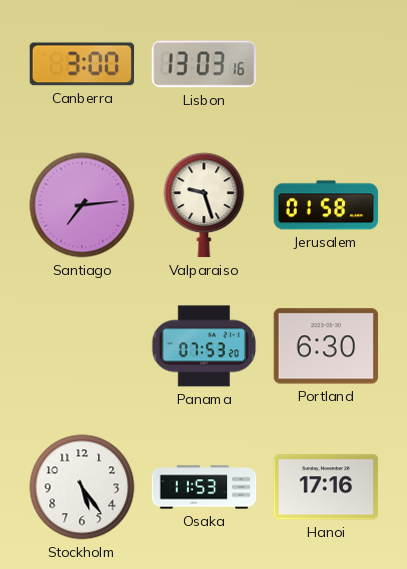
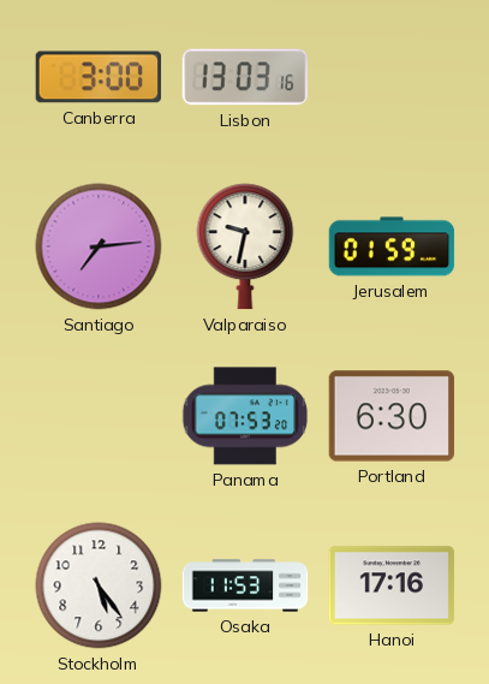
Valparaiso: 9:27 -> 9:32 (245, 246)
Jerusalem: 01:58 -> 01:59 (392, 246)
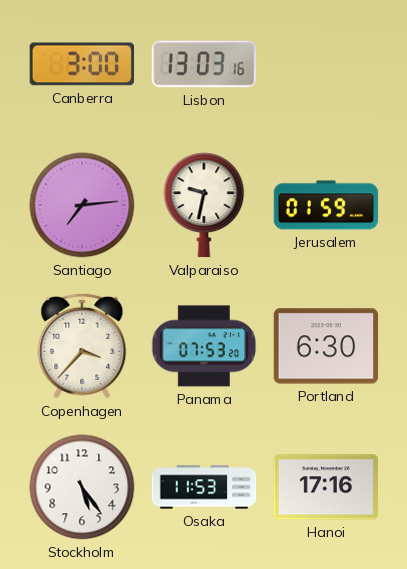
Copenhagen: none -> 3:37 (82, 346)
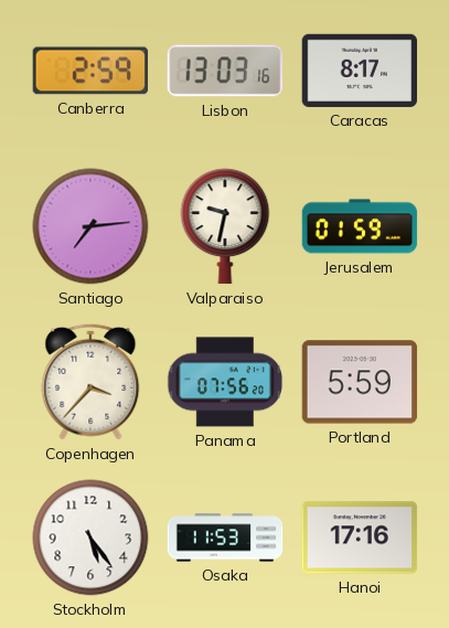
Canberra: 3:00 -> 2:59 (90, 71)
Caracas: none -> 8:17 (360, 71)
Panama: 07:53 -> 07:56 (225, 382)
Portland: 6:30 -> 5:59 (360, 382)
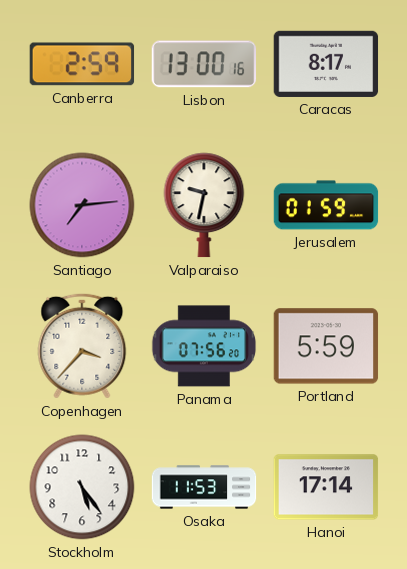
Lisbon: 13:03 -> 13:00 (204, 64)
Hanoi: 17:16 -> 17:14 (326, 487)
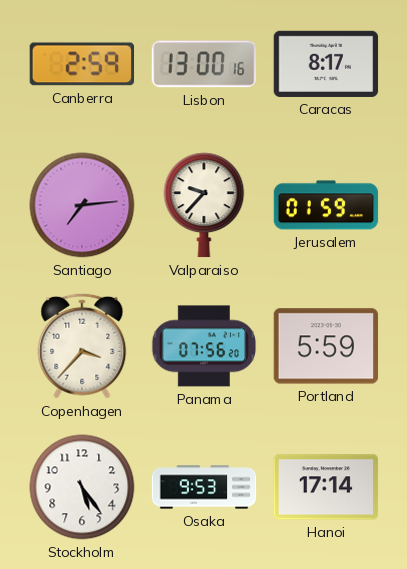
Valparaiso: 9:32 -> 9:37 (204, 205)
Osaka: 11:53 -> 9:53 (204, 487)
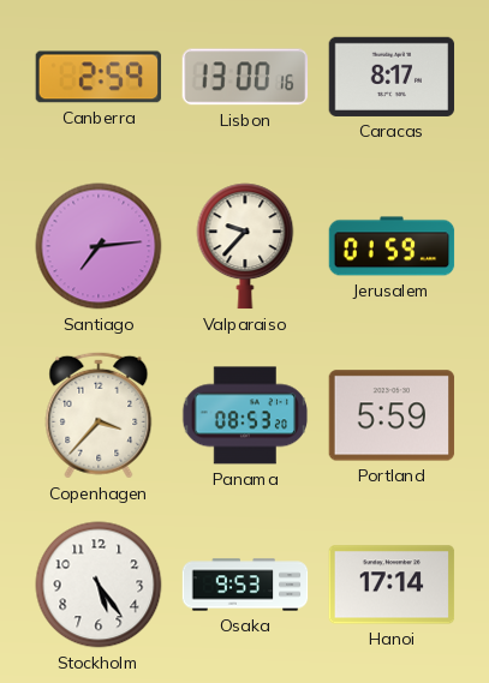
Panama: 07:56 -> 08:53 (245, 415)
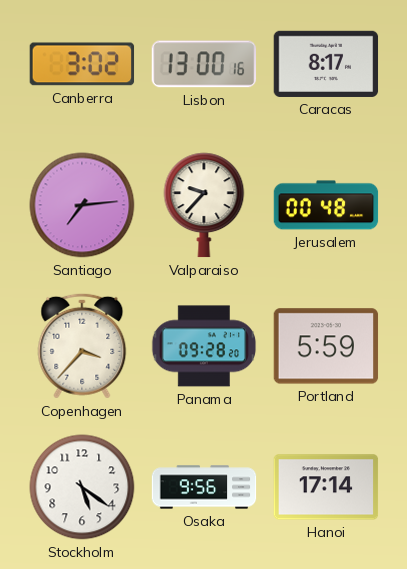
Canberra: 2:59 -> 3:02 (82, 64)
Jerusalem: 01:59 -> 00:48 (326, 205)
Panama: 08:53 -> 09:28 (204, 346)
Stockholm: 5:24 -> 5:21 (82, 487)
Osaka: 9:53 -> 9:56 (204, 487)
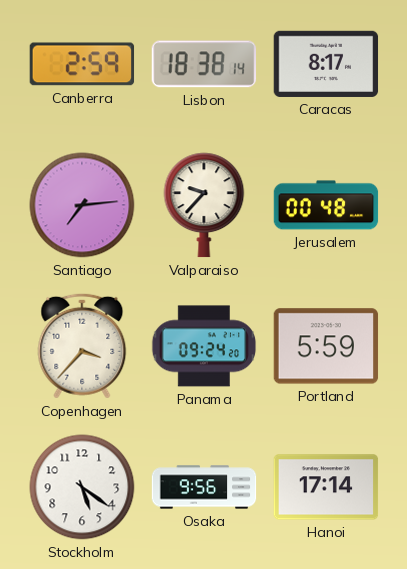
Canberra: 3:02 -> 2:59 (82, 64)
Lisbon: 13:00 -> 18:38 (204, 64)
Panama: 09:28 -> 09:24 (204, 346)
